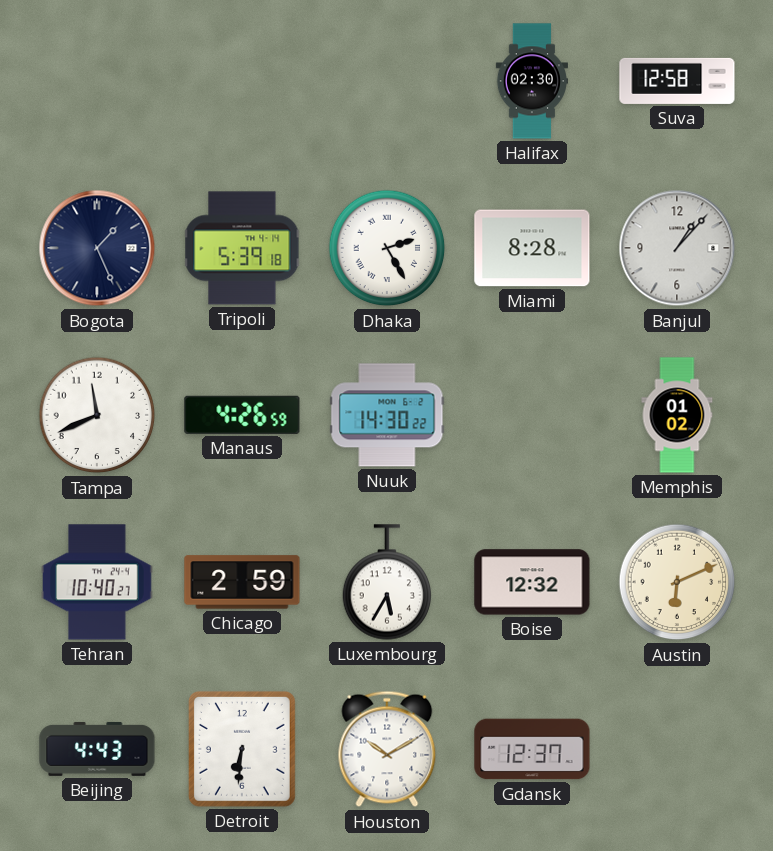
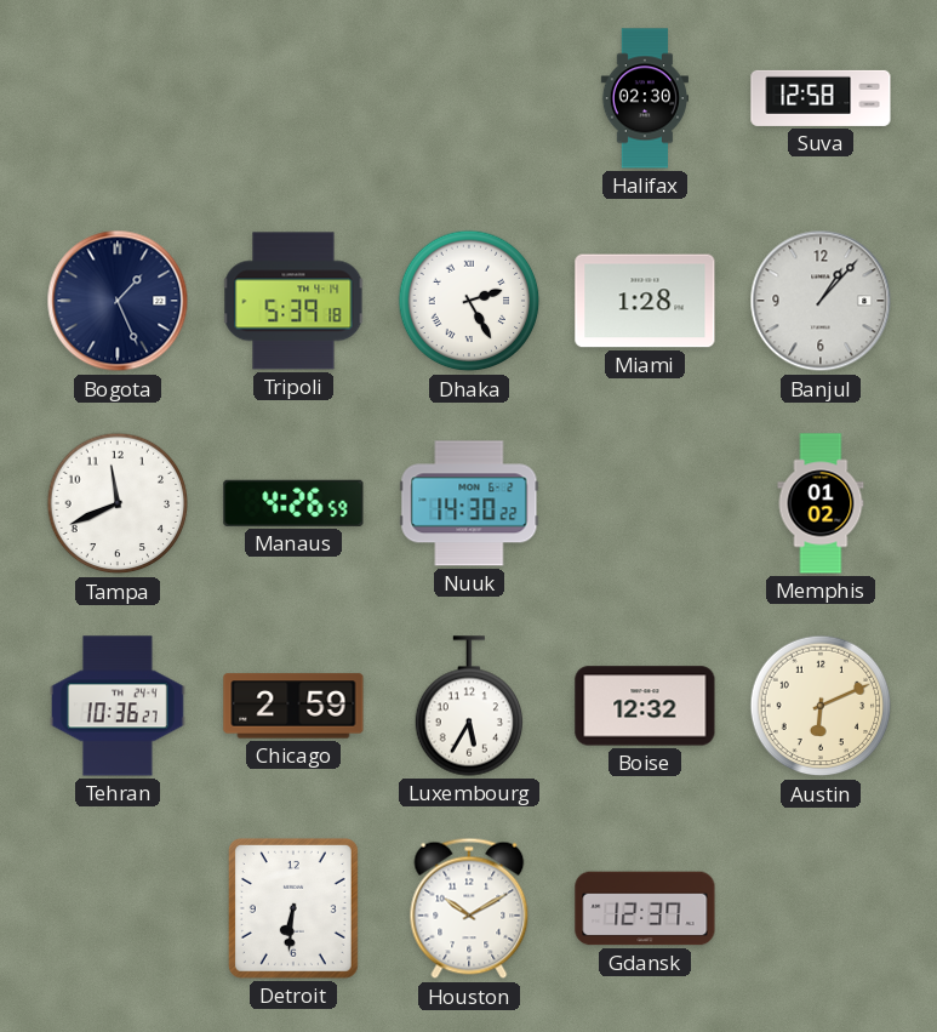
Miami: 8:28 -> 1:28 (645, 301)
Tehran: 10:40 -> 10:36 (119, 706)
Beijing: 4:43 -> none (97, 749)
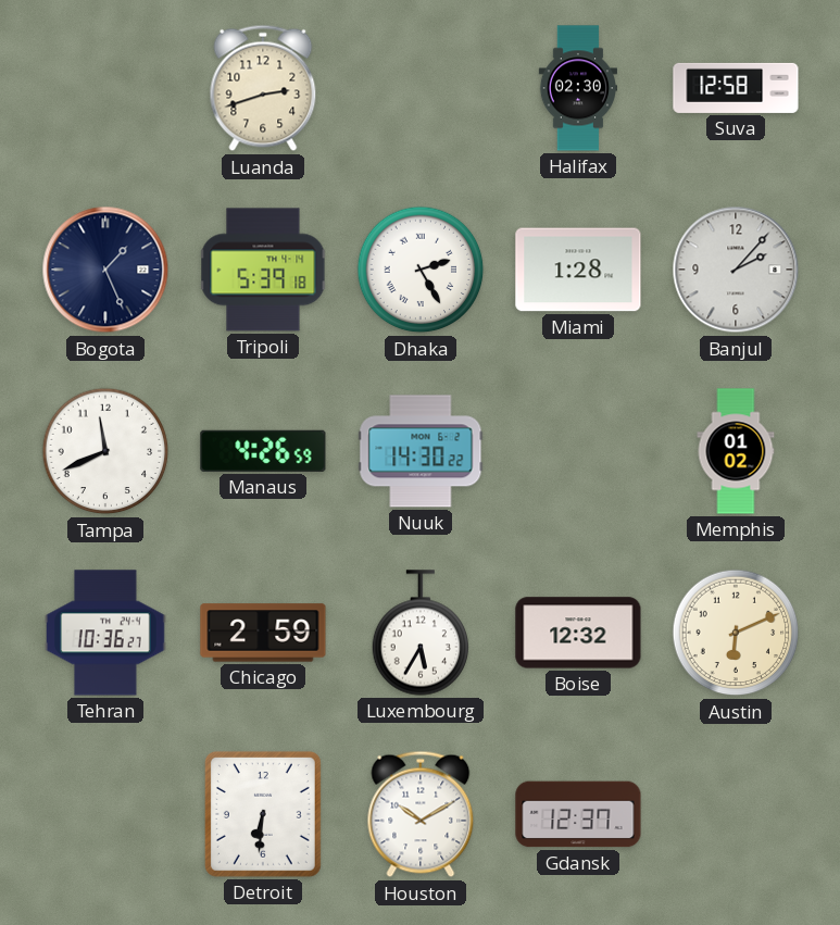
Luanda: none -> 2:42 (263, 88)
Banjul: 1:07 -> 2:07 (736, 270)
